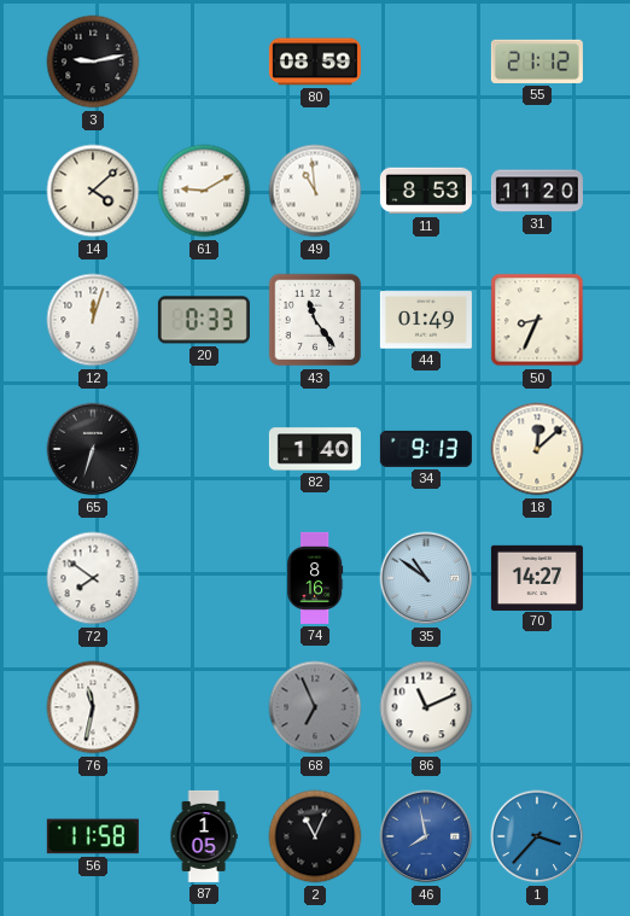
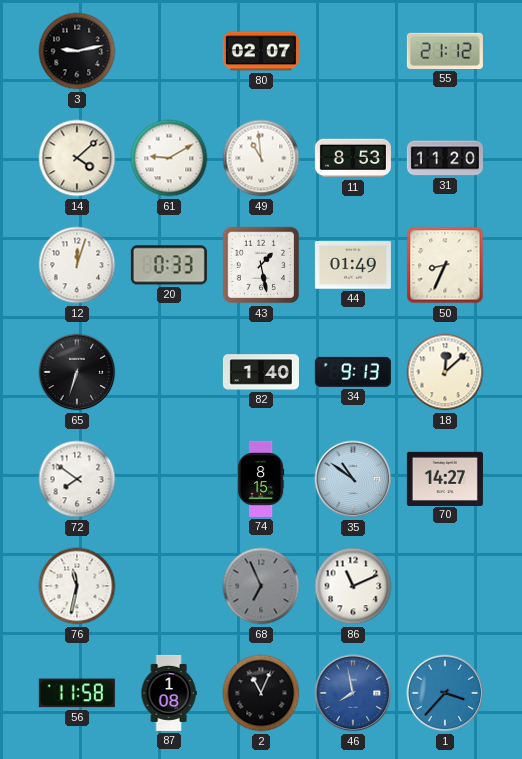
80: 08:59 -> 02:07 (261, 51)
43: 11:24 -> 1:28 (261, 265)
74: 8:16 -> 8:15 (261, 479)
87: 1:05 -> 1:08 (169, 693)
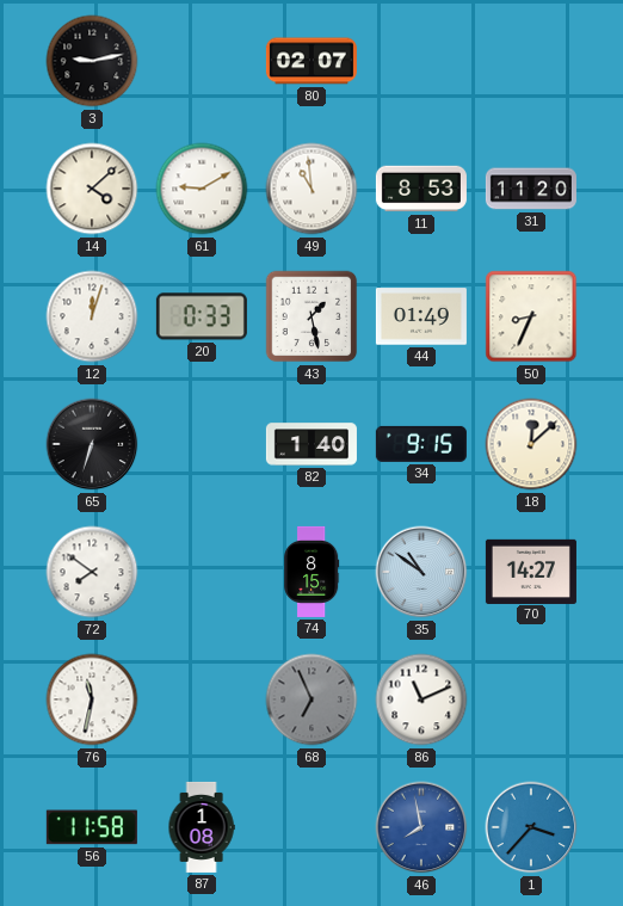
55: 21:12 -> none (445, 51)
34: 9:13 -> 9:15 (421, 444)
2: 11:04 -> none (261, 693)
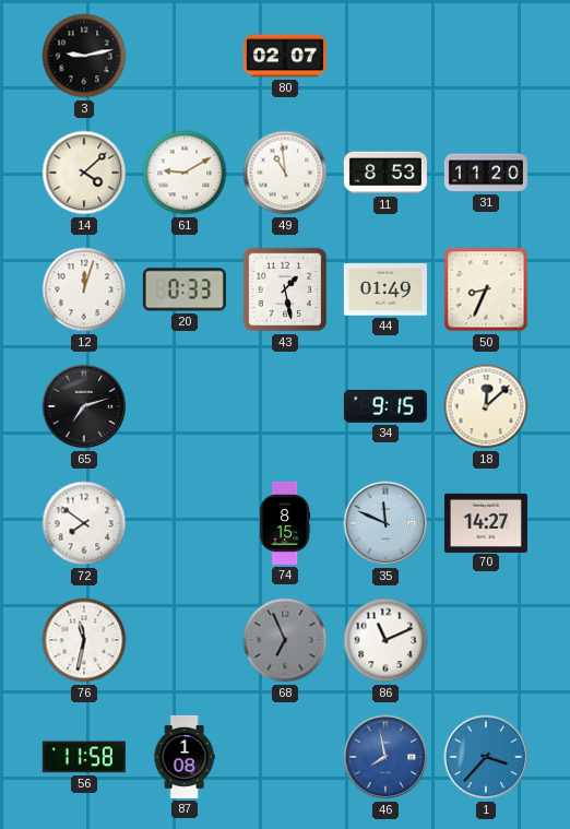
65: 6:33 -> 7:12 (84, 406)
82: 1:40 -> none (311, 444)
35: 10:51 -> 11:49 (385, 523)
